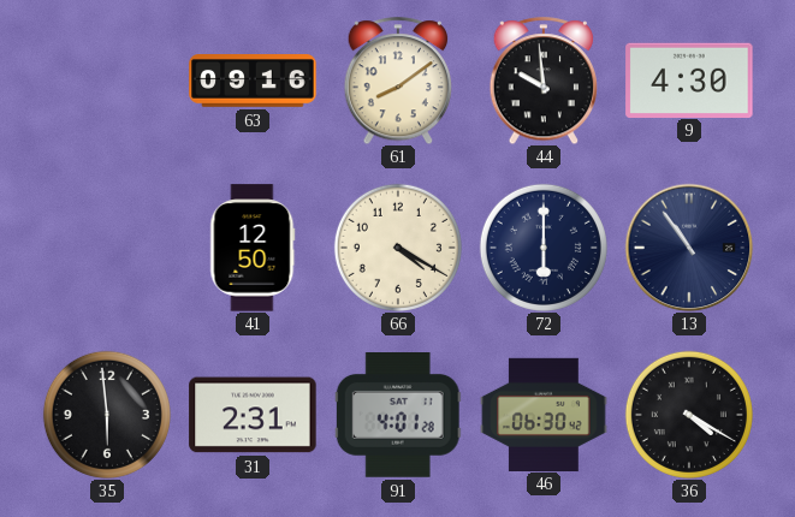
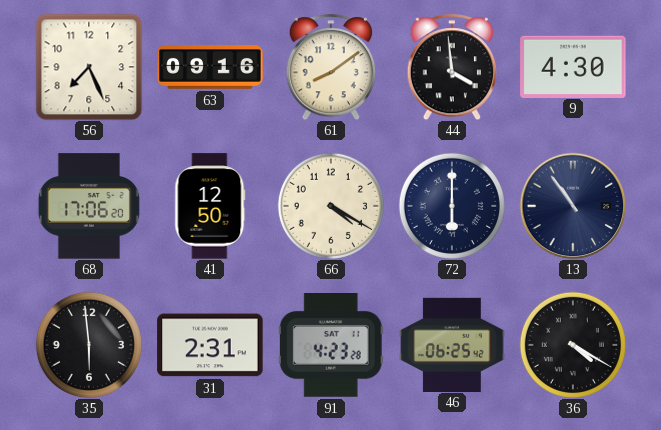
56: none -> 7:26 (89, 67)
44: 9:59 -> 3:59 (451, 67)
68: none -> 17:06 (89, 206)
91: 4:01 -> 4:23 (331, 346)
46: 06:30 -> 06:25 (452, 344)
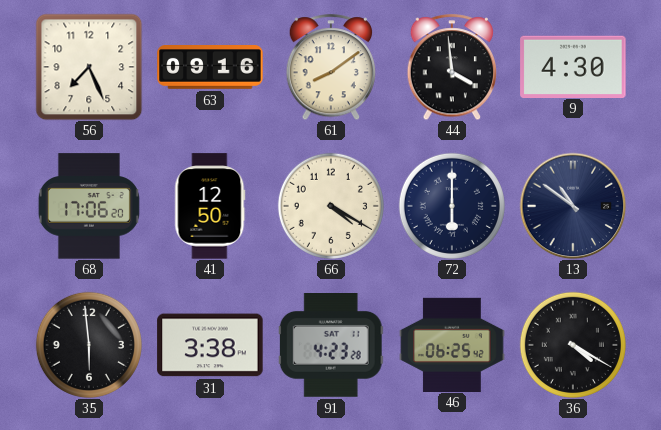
13: 10:54 -> 10:51 (573, 206)
31: 2:31 -> 3:38 (210, 345)
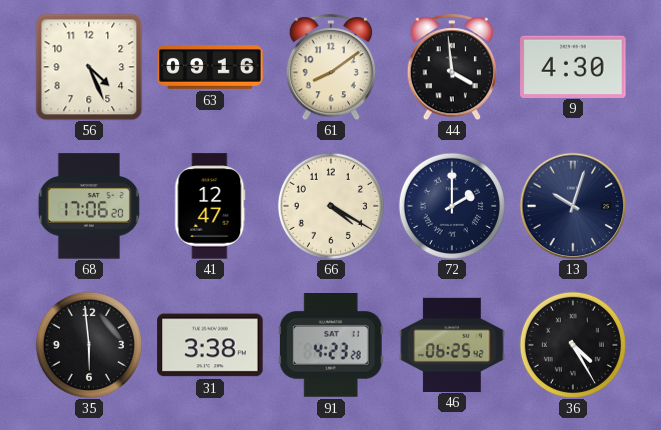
56: 7:26 -> 4:26 (89, 67)
41: 12:50 -> 12:47 (210, 206)
72: 6:00 -> 2:00 (452, 206)
13: 10:51 -> 10:03 (573, 206)
36: 4:20 -> 4:25 (573, 345)
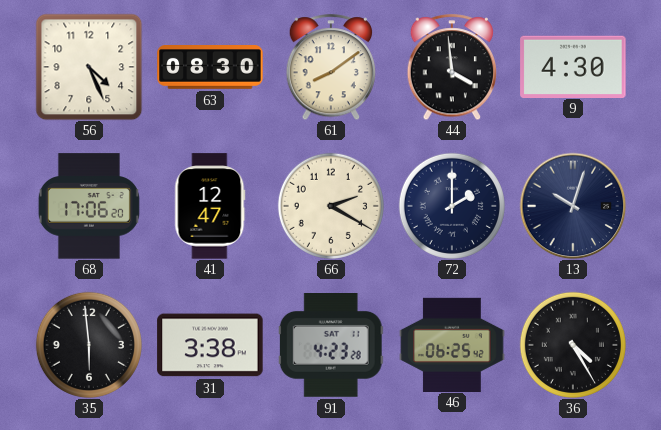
63: 09:16 -> 08:30 (210, 68)
66: 4:20 -> 2:20 (331, 206)
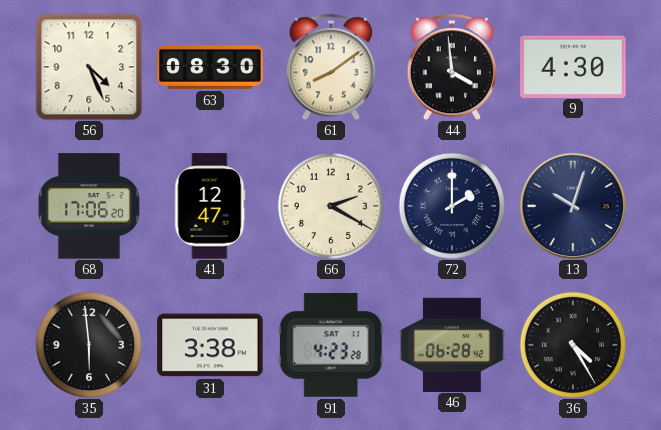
46: 06:25 -> 06:28 (452, 344)
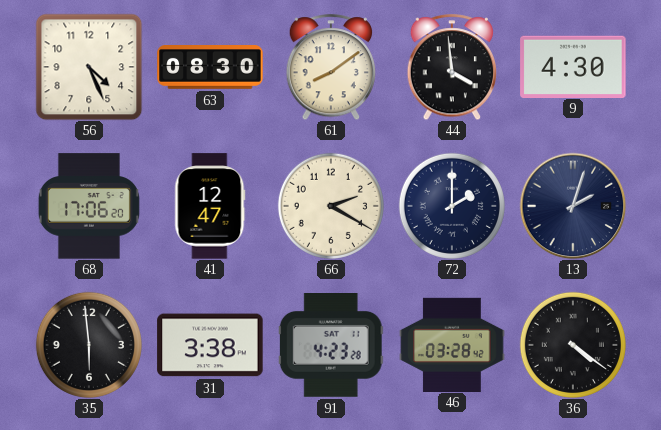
13: 10:03 -> 2:03 (573, 206)
46: 06:28 -> 03:28 (452, 344)
36: 4:25 -> 4:21 (573, 345)
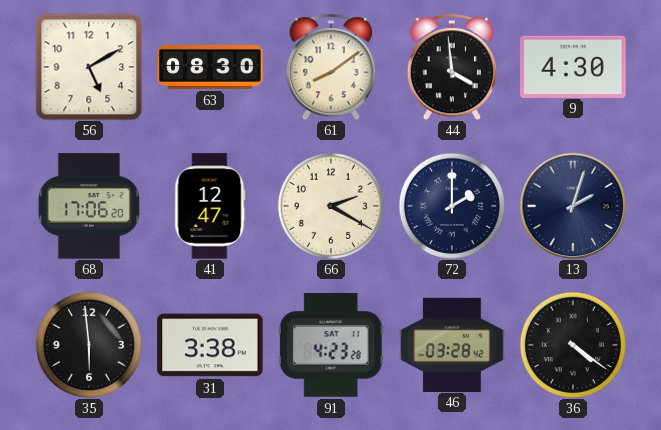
56: 4:26 -> 5:10 (89, 67)
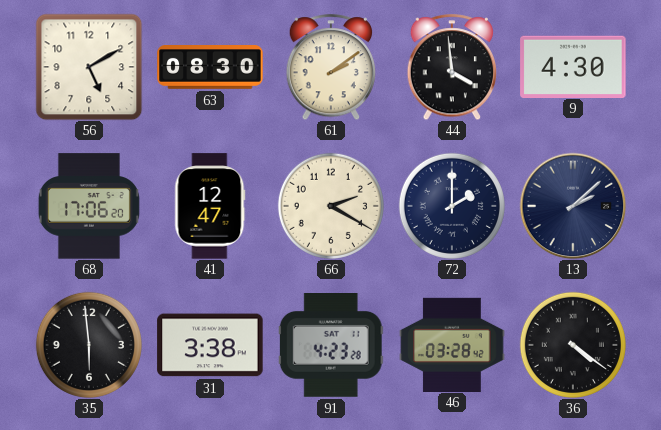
61: 8:09 -> 2:09 (330, 67)
13: 2:03 -> 2:08 (573, 206)
